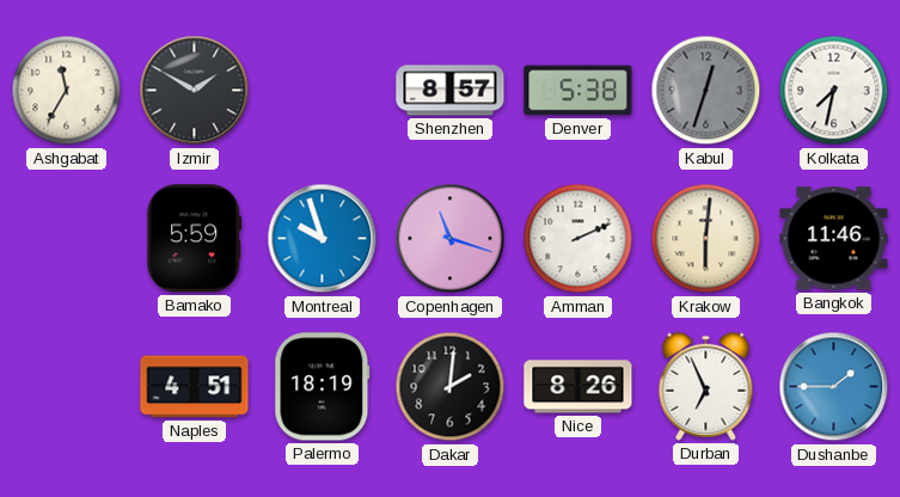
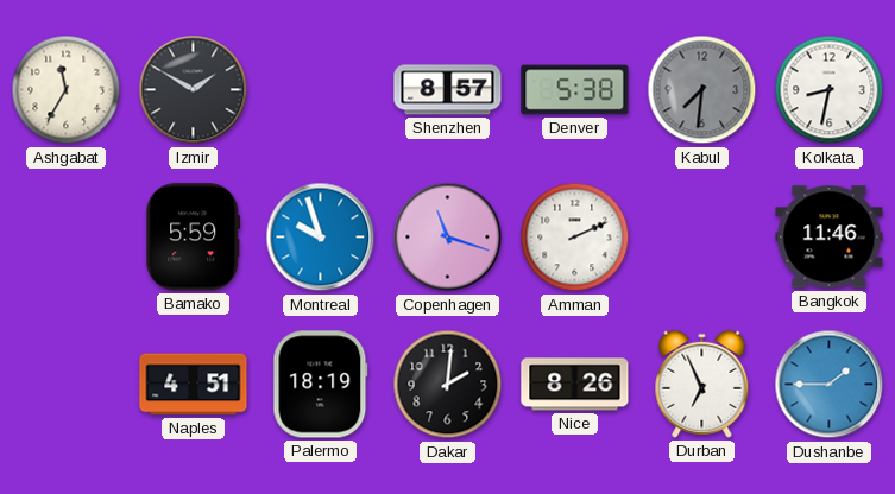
Kabul: 12:33 -> 7:31 (702, 90)
Kolkata: 7:32 -> 8:32 (830, 90)
Krakow: 6:01 -> none (706, 239)
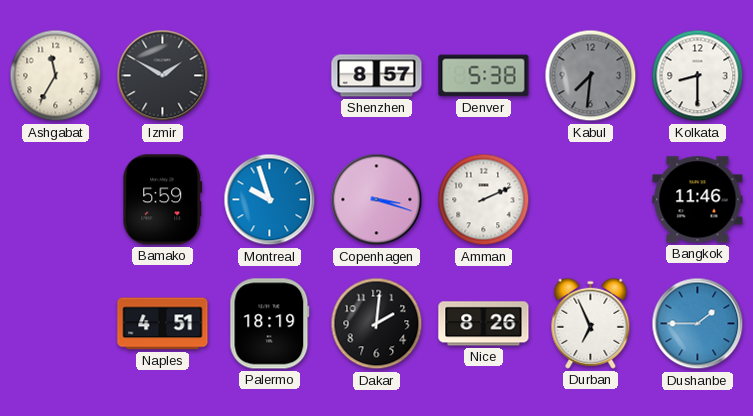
Kolkata: 8:32 -> 8:30 (698, 76)
Copenhagen: 11:18 -> 3:18 (377, 200)
